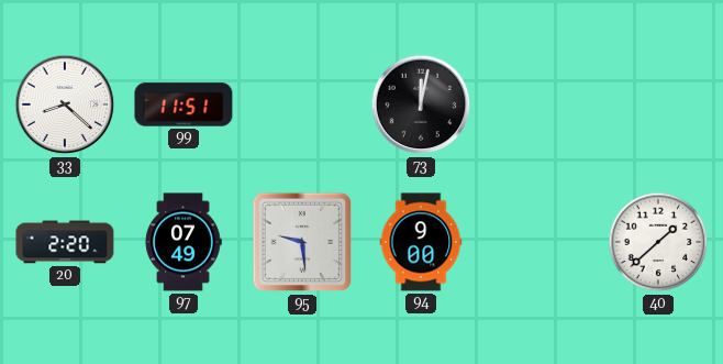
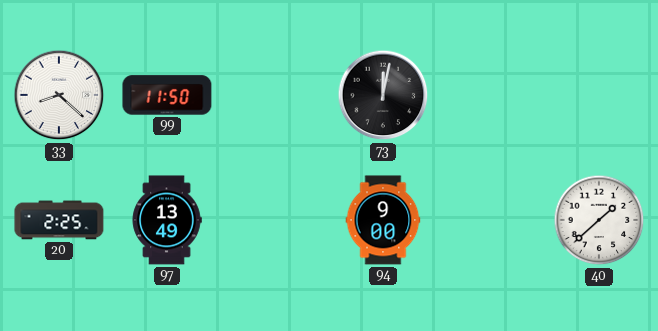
99: 11:51 -> 11:50 (167, 95)
20: 2:20 -> 2:25 (59, 220)
97: 07:49 -> 13:49 (167, 220)
95: 9:29 -> none (302, 242)
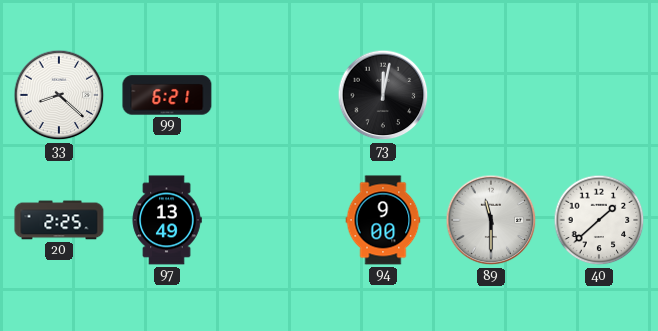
99: 11:50 -> 6:21 (167, 95)
89: none -> 11:30 (491, 220)
